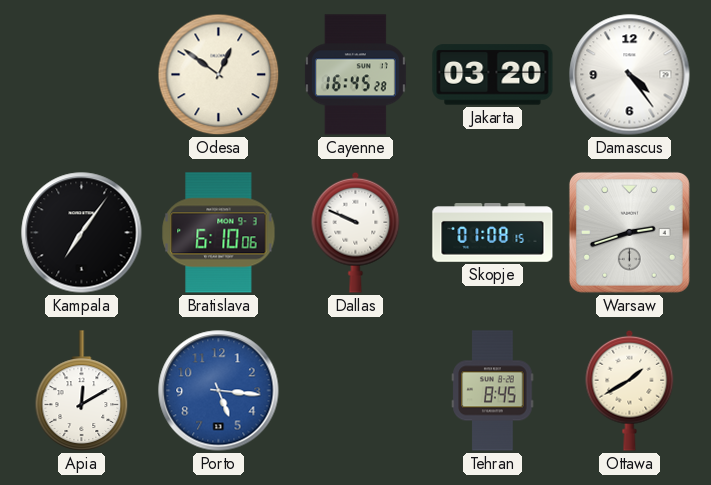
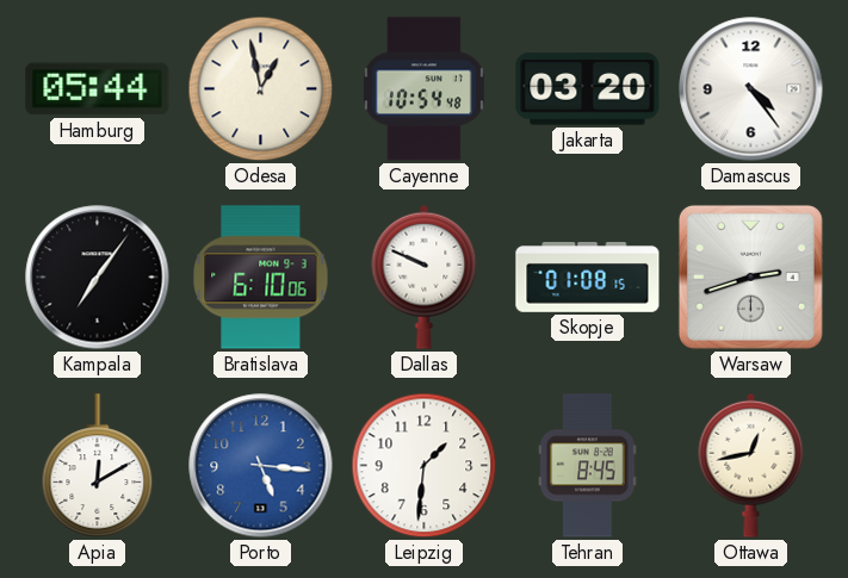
Hamburg: none -> 05:44 (98, 89)
Odesa: 12:51 -> 12:58 (261, 89)
Cayenne: 16:45 -> 10:54 (423, 89)
Leipzig: none -> 1:31 (425, 466)
Ottawa: 1:40 -> 12:43 (751, 465)
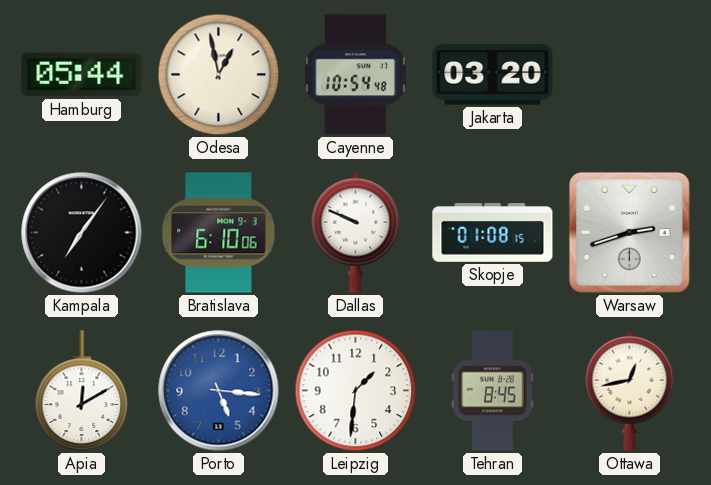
Damascus: 4:24 -> none (751, 89)
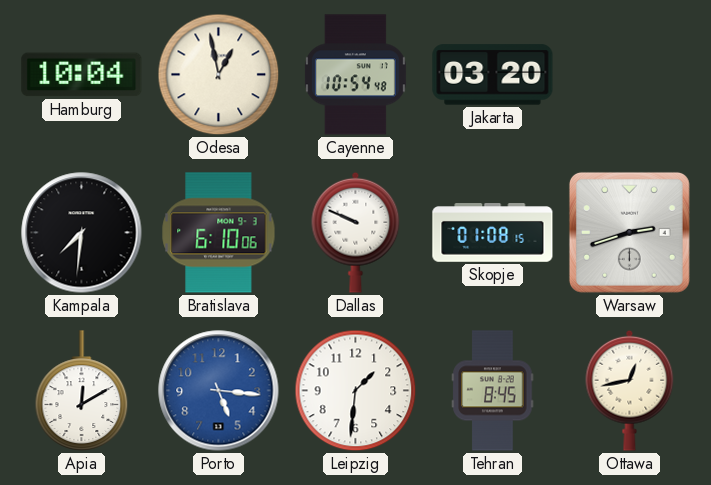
Hamburg: 05:44 -> 10:04 (82, 75)
Kampala: 7:06 -> 7:31 (82, 233)
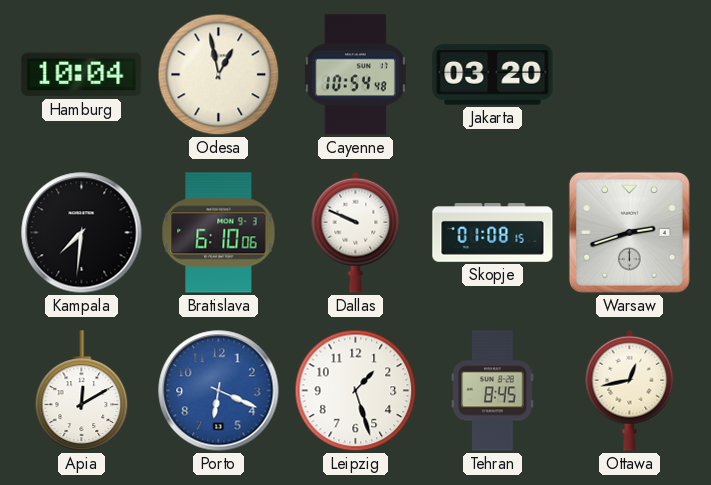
Porto: 5:16 -> 6:19 (219, 391)
Leipzig: 1:31 -> 1:27 (356, 391)
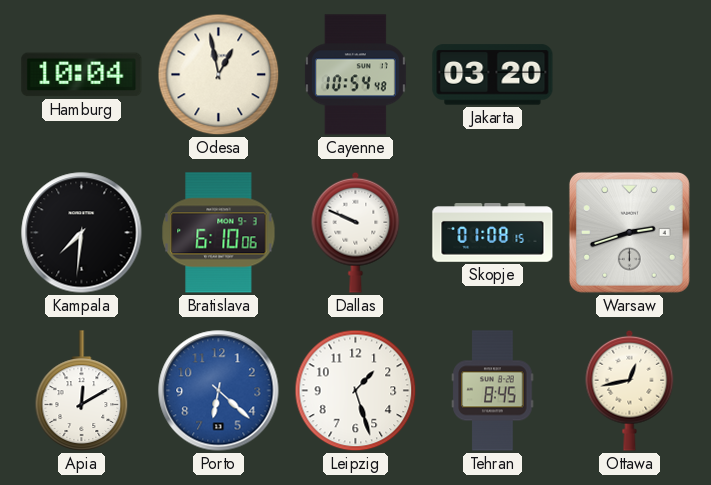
Porto: 6:19 -> 6:22 (219, 391)
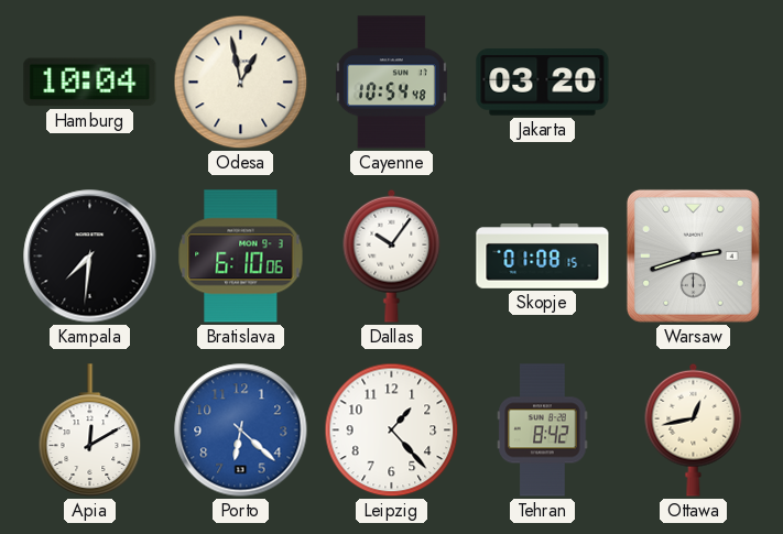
Dallas: 9:49 -> 10:06 (392, 255)
Leipzig: 1:27 -> 1:23 (392, 431)
Tehran: 8:45 -> 8:42 (543, 431)
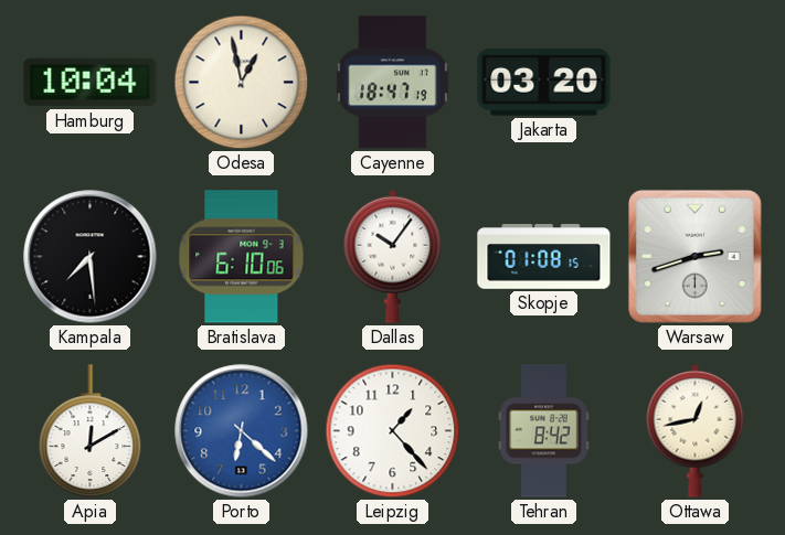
Cayenne: 10:54 -> 18:47 (392, 83)
Kampala: 7:31 -> 7:29 (91, 257)
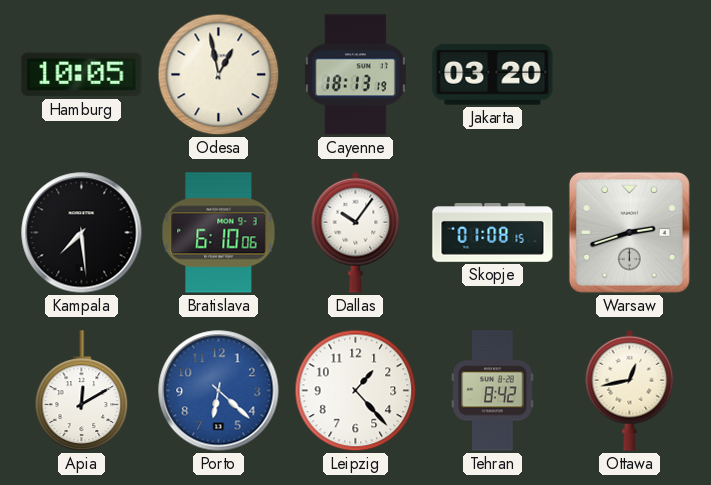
Hamburg: 10:04 -> 10:05 (82, 75)
Cayenne: 18:47 -> 18:13 (355, 75)
